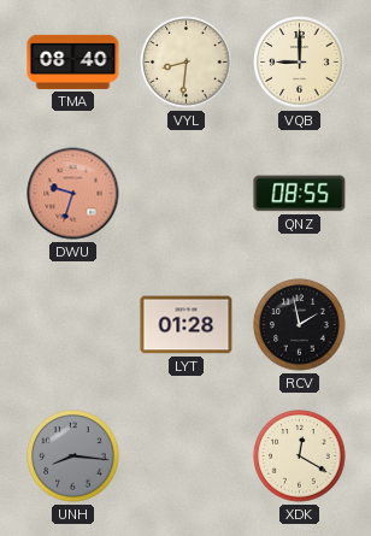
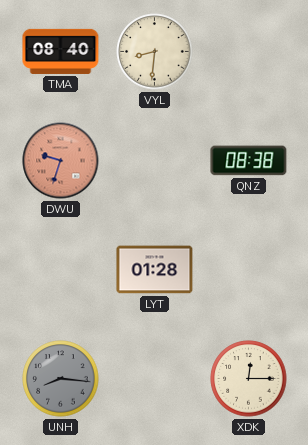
VQB: 9:00 -> none (300, 63)
QNZ: 08:55 -> 08:38 (249, 161)
RCV: 1:58 -> none (300, 325)
XDK: 12:20 -> 12:15 (249, 379)
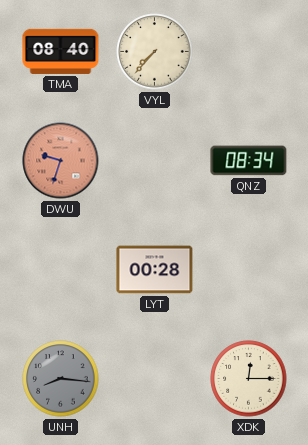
VYL: 8:31 -> 7:37 (155, 52)
QNZ: 08:38 -> 08:34 (249, 161)
LYT: 01:28 -> 00:28 (155, 270)
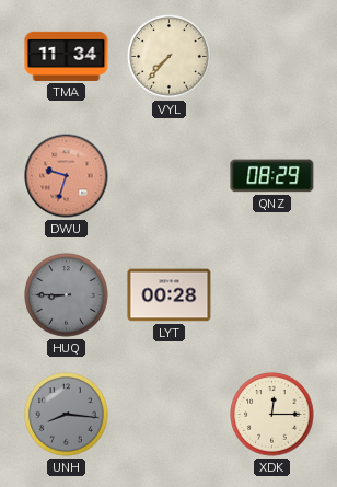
TMA: 08:40 -> 11:34 (67, 56)
QNZ: 08:34 -> 08:29 (272, 176)
HUQ: none -> 8:45 (67, 295)
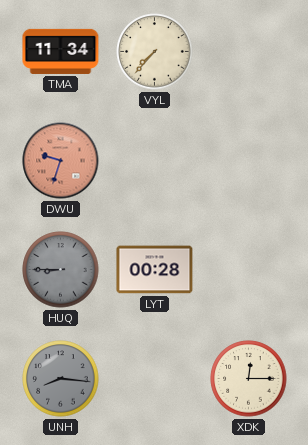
QNZ: 08:29 -> none (272, 176)
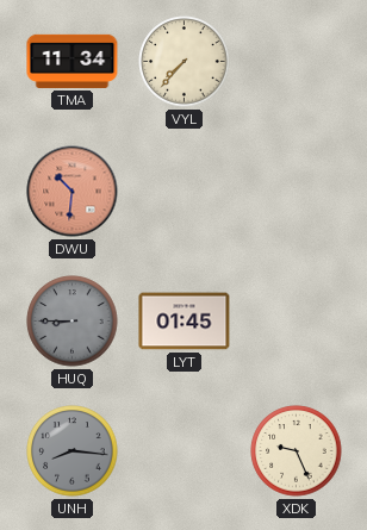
DWU: 9:33 -> 10:31 (73, 192)
LYT: 00:28 -> 01:45 (185, 322)
XDK: 12:15 -> 9:26 (297, 451)
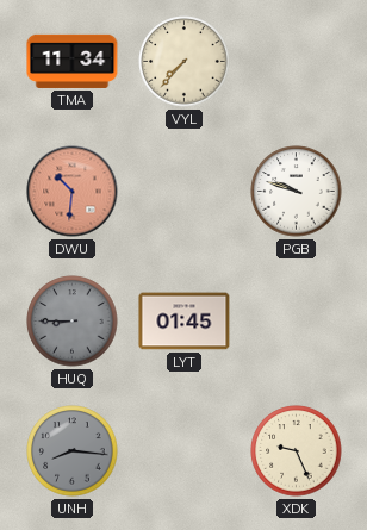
PGB: none -> 9:48 (297, 192)
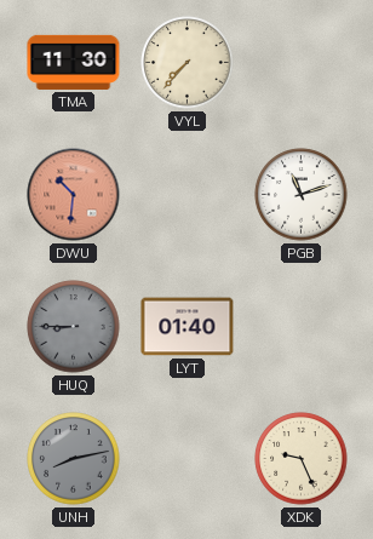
TMA: 11:34 -> 11:30 (74, 62)
PGB: 9:48 -> 11:12 (302, 195)
LYT: 01:45 -> 01:40 (188, 327)
UNH: 8:16 -> 8:13 (74, 459)
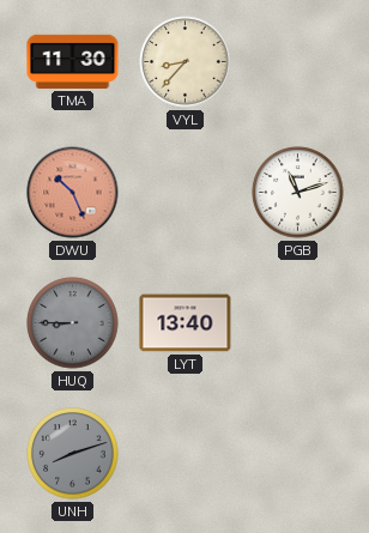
VYL: 7:37 -> 8:37 (186, 62)
DWU: 10:31 -> 10:26 (73, 193)
LYT: 01:40 -> 13:40 (186, 323)
UNH: 8:13 -> 8:12 (73, 454)
XDK: 9:26 -> none (302, 459)
